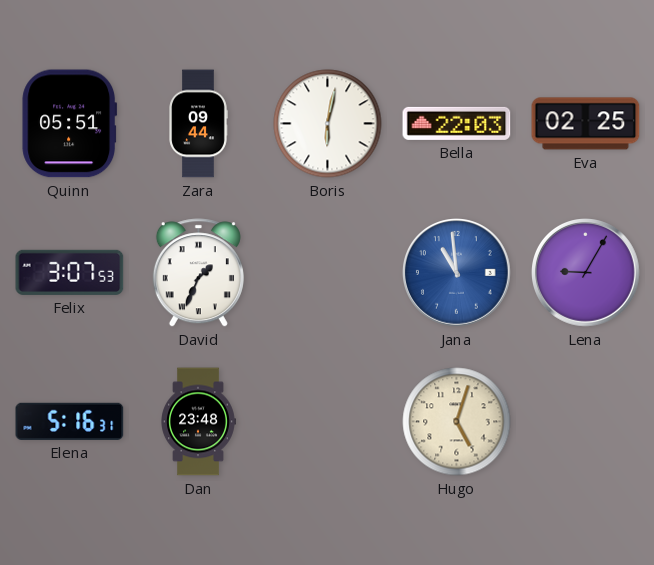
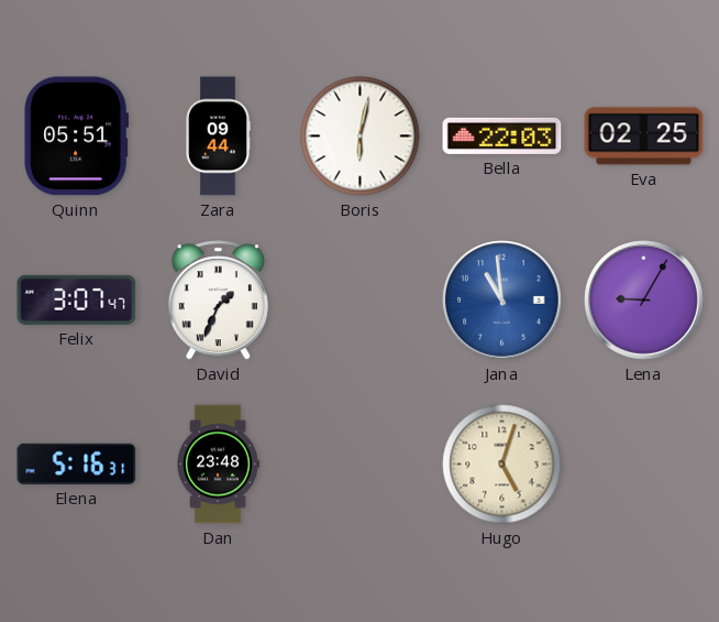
Felix: 3:07:53 -> 3:07:47 (77, 299)
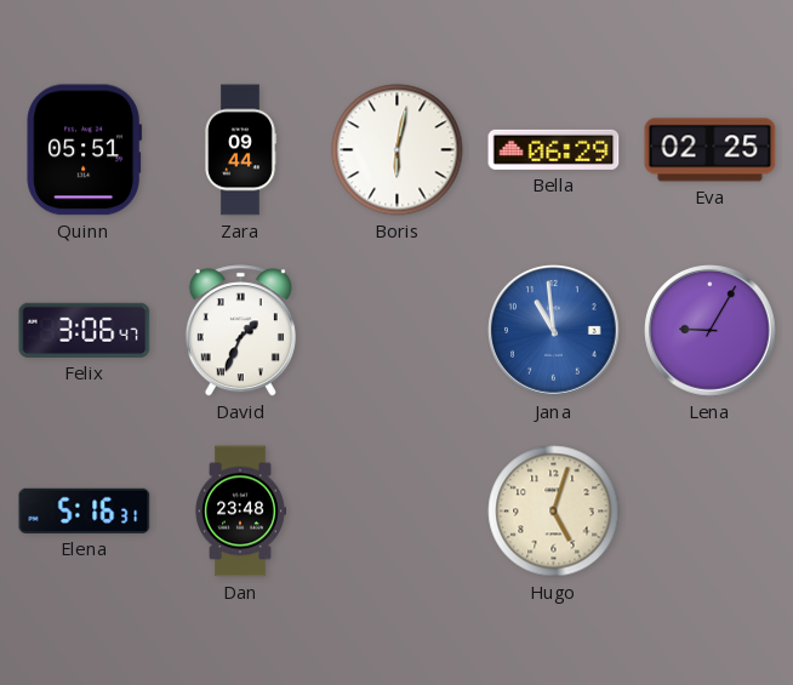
Bella: 22:03 -> 06:29 (554, 149)
Felix: 3:07 -> 3:06 (85, 330)
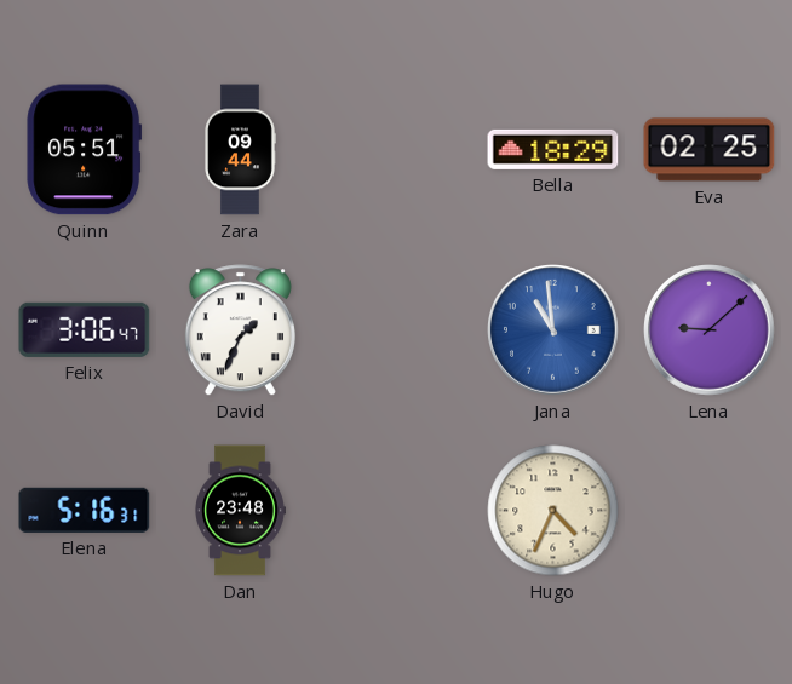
Boris: 6:02 -> none (398, 150)
Bella: 06:29 -> 18:29 (553, 149)
Lena: 9:05 -> 9:08 (710, 330)
Hugo: 5:03 -> 4:34 (553, 511)
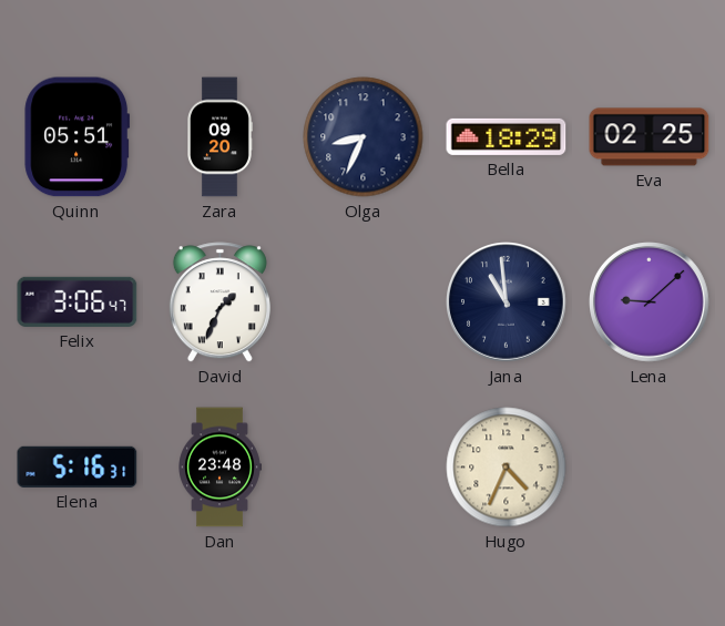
Zara: 09:44 -> 09:20 (219, 137)
Olga: none -> 8:34 (364, 137)
Jana dial: blue -> navy (507, 302)
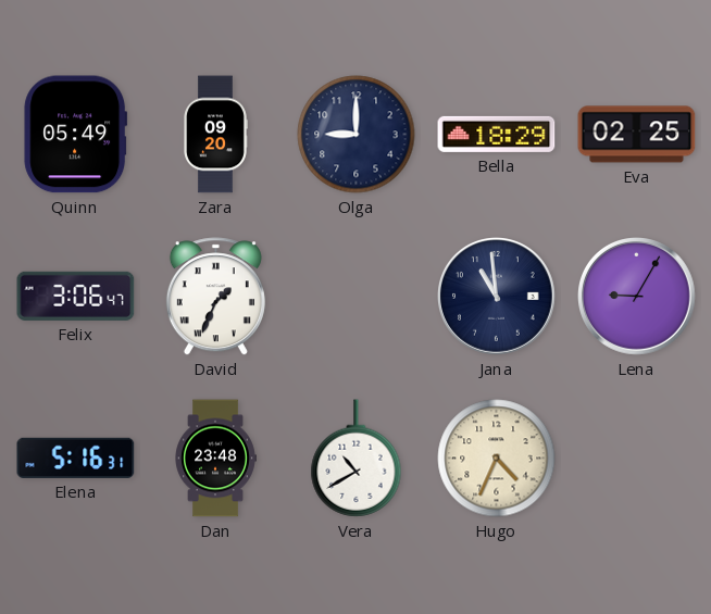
Quinn: 05:51 -> 05:49 (76, 135)
Olga: 8:34 -> 9:00 (357, 135)
Lena: 9:08 -> 9:05 (637, 297)
Vera: none -> 10:40 (357, 459)
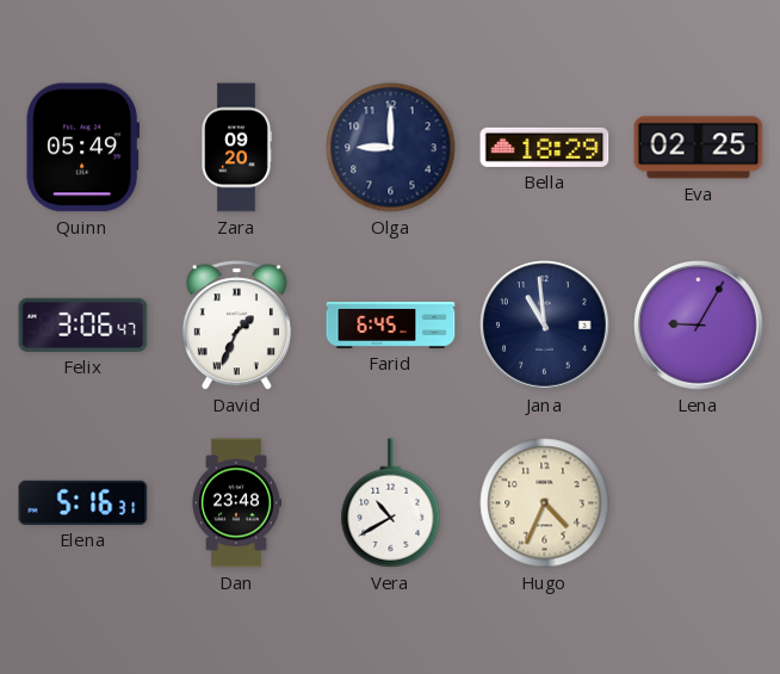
Farid: none -> 6:45 (391, 324)
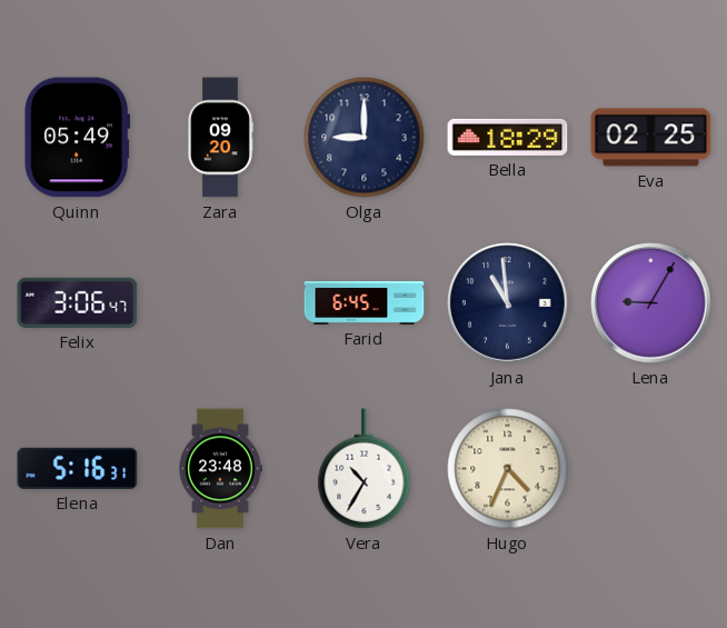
David: 1:34 -> none (236, 326)
Vera: 10:40 -> 10:35 (365, 469)
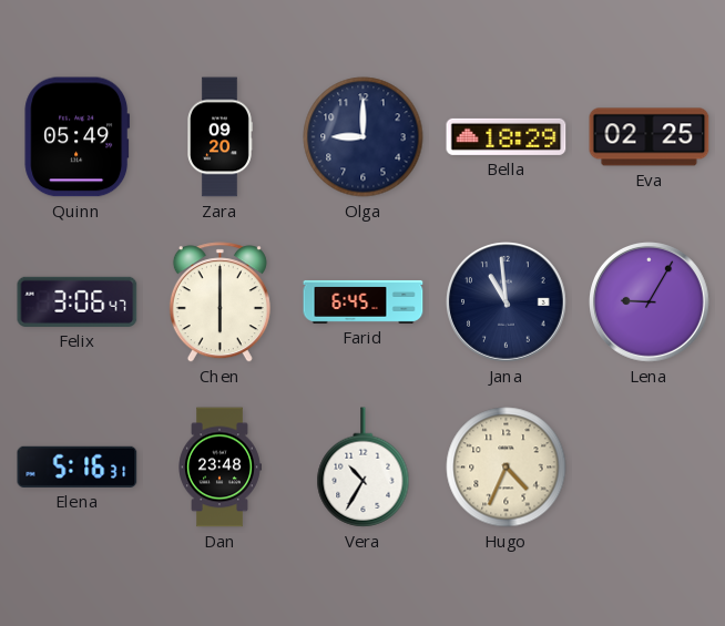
Chen: none -> 6:00 (219, 302)
